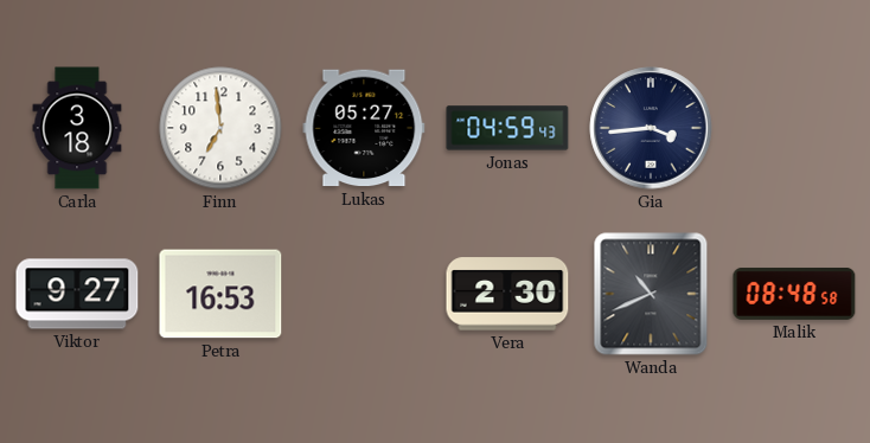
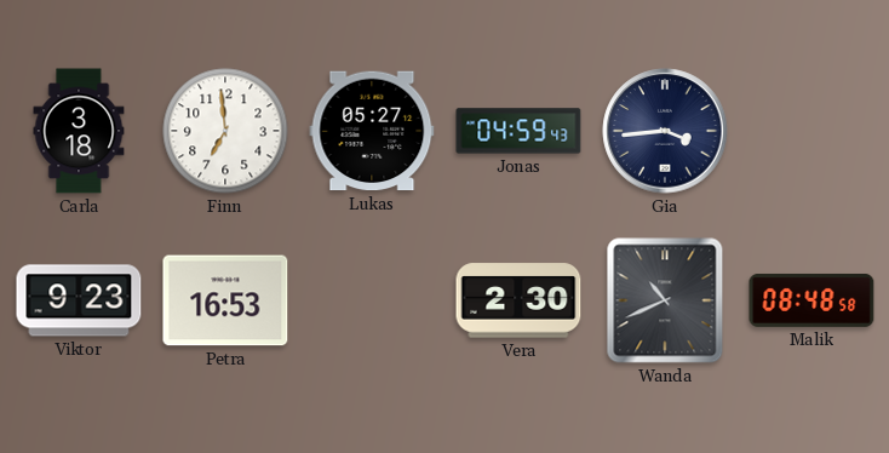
Viktor: 9:27 -> 9:23 (79, 300)
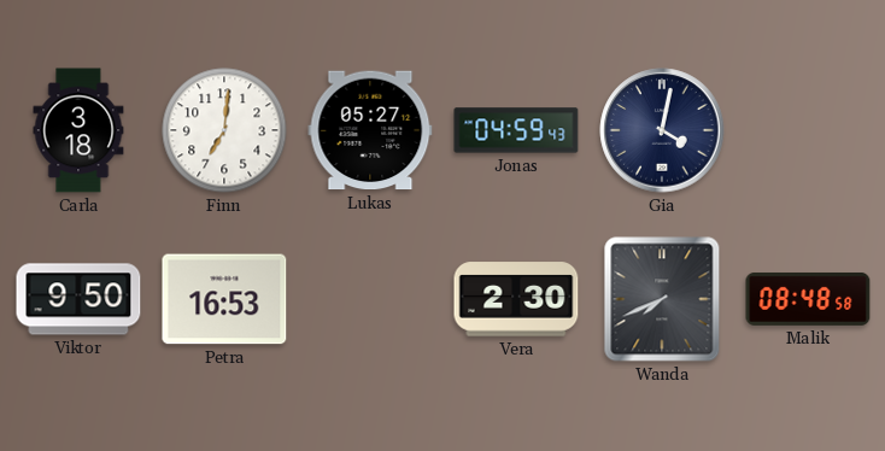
Finn: 6:59 -> 7:01 (224, 130)
Gia: 3:44 -> 4:02 (662, 130)
Viktor: 9:23 -> 9:50 (78, 299)
Wanda: 10:41 -> 7:41 (662, 299)
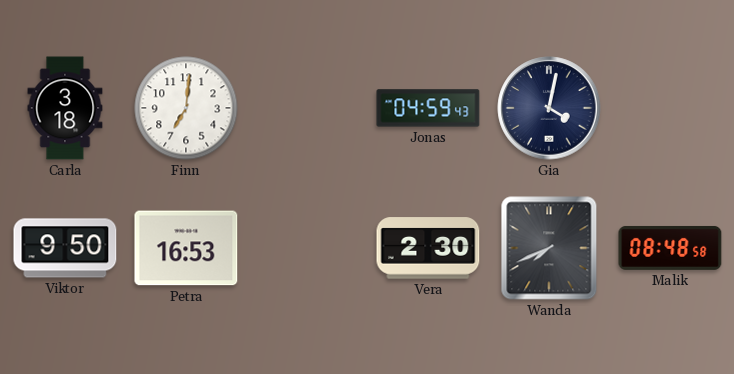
Lukas: 05:27 -> none (370, 130)
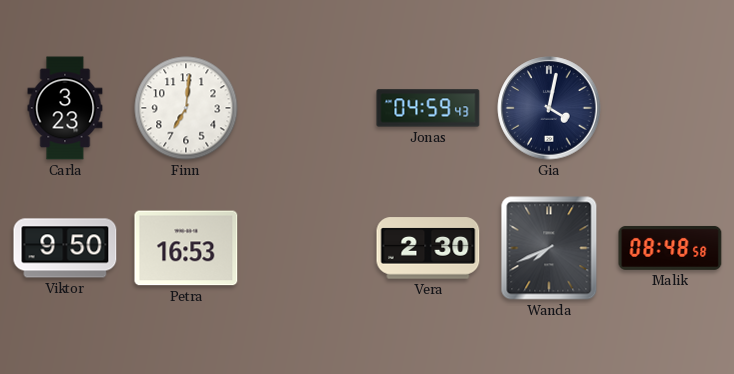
Carla: 3:18 -> 3:23 (65, 108)
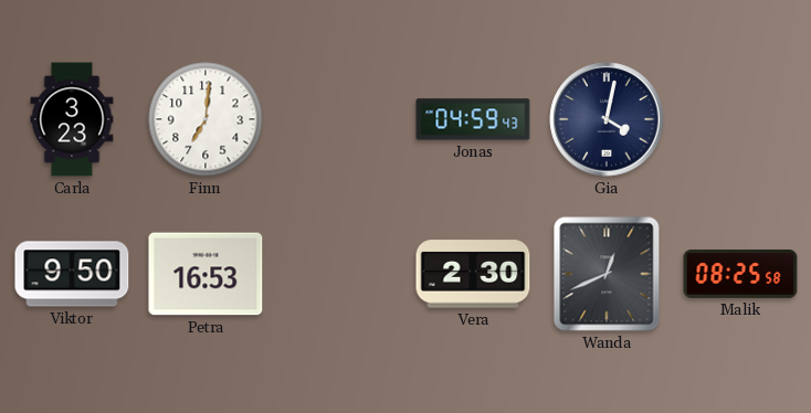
Wanda: 7:41 -> 12:41 (607, 274)
Malik: 08:48 -> 08:25 (740, 274)
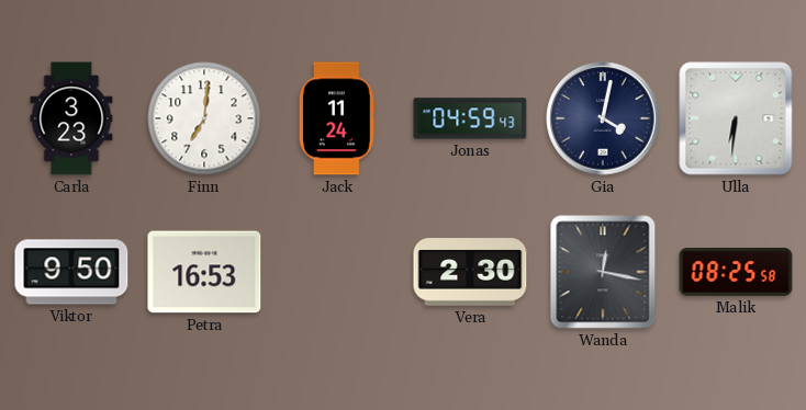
Jack: none -> 11:24 (337, 118)
Ulla: none -> 6:31 (736, 118)
Wanda: 12:41 -> 12:17 (603, 272)
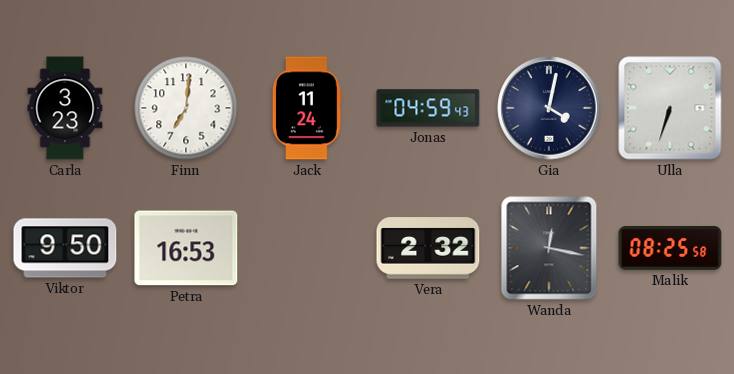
Ulla: 6:31 -> 6:33 (670, 108)
Vera: 2:30 -> 2:32 (428, 248)
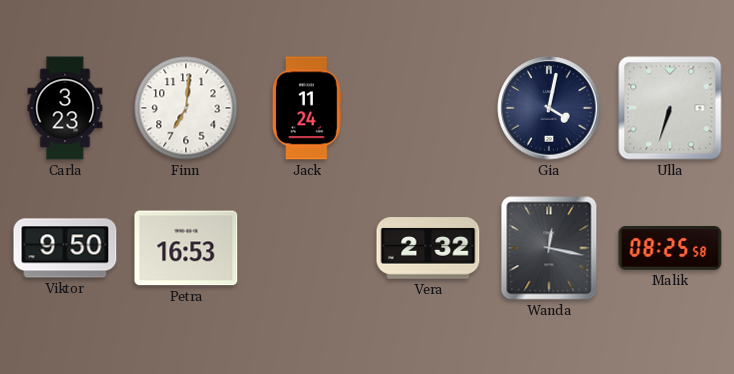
Jonas: 04:59 -> none (428, 108)
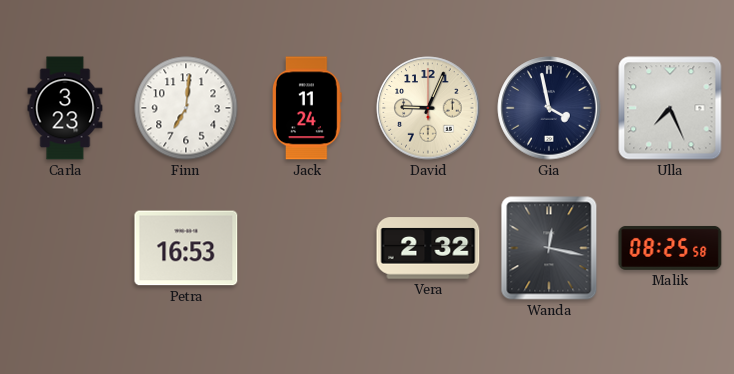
David: none -> 9:04 (428, 108)
Gia: 4:02 -> 3:58 (549, 108)
Ulla: 6:33 -> 7:26 (670, 108)
Viktor: 9:50 -> none (65, 248)
